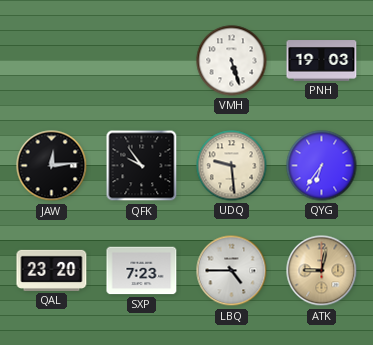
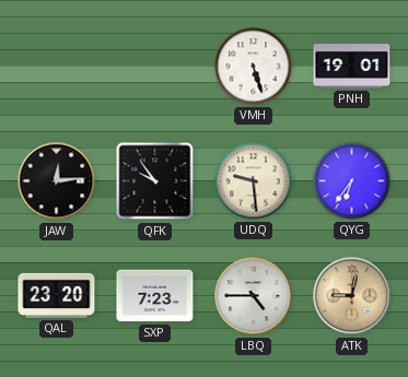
PNH: 19:03 -> 19:01 (352, 67)
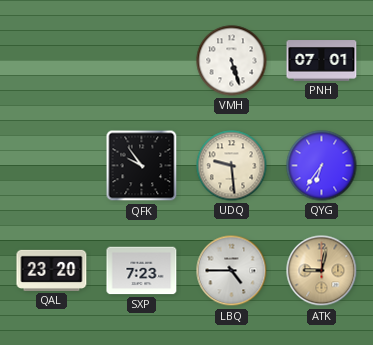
PNH: 19:01 -> 07:01 (322, 61)
JAW: 12:14 -> none (57, 181)
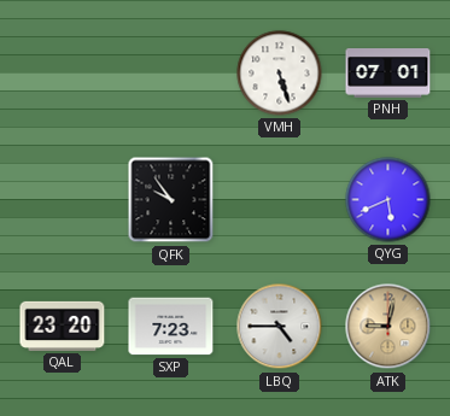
UDQ: 9:29 -> none (232, 166)
QYG: 6:36 -> 5:41 (388, 200)
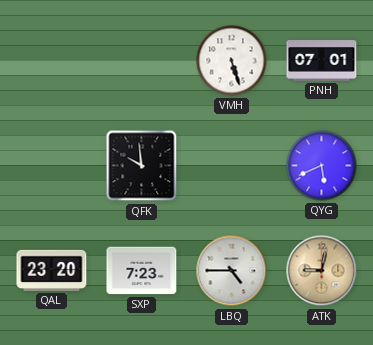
QFK: 9:54 -> 9:59 (142, 166)
